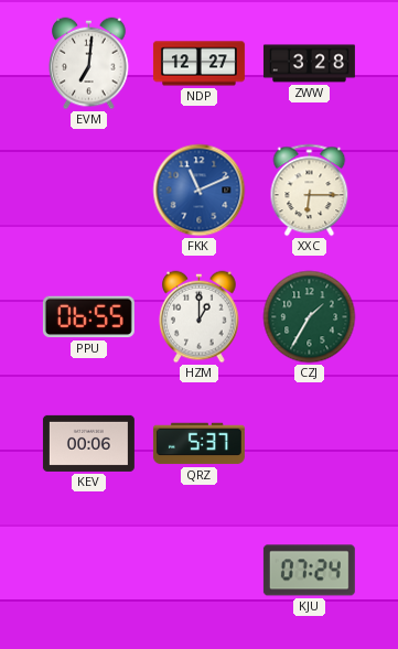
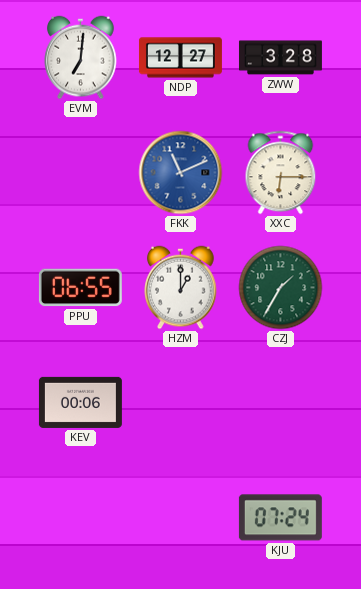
QRZ: 5:37 -> none (198, 444)
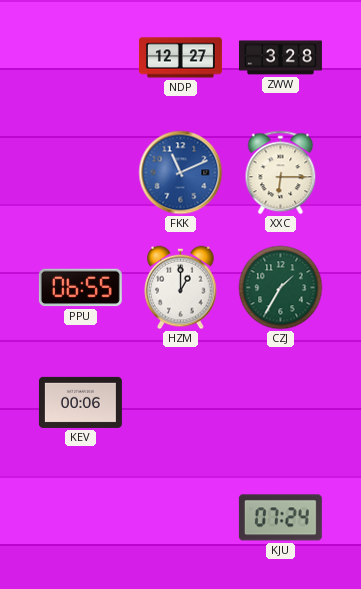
EVM: 7:01 -> none (81, 58)
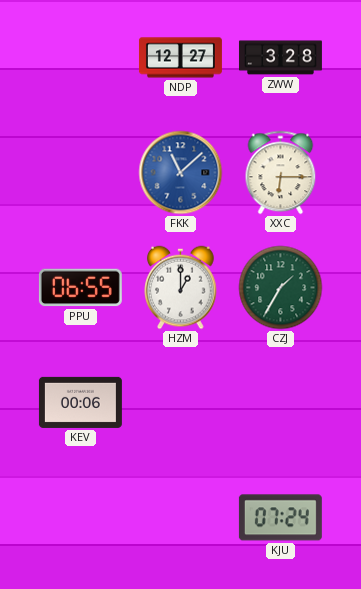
FKK: 11:11 -> 11:08 (181, 173)
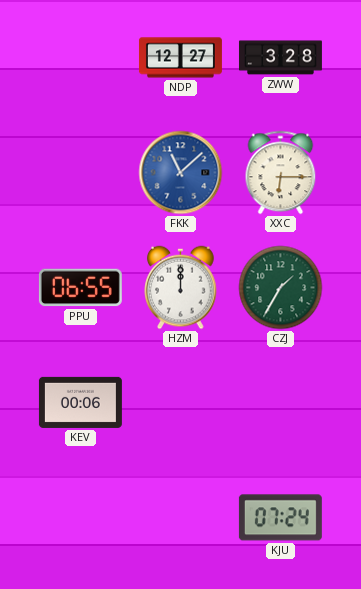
HZM: 1:00 -> 12:00 (181, 288)
